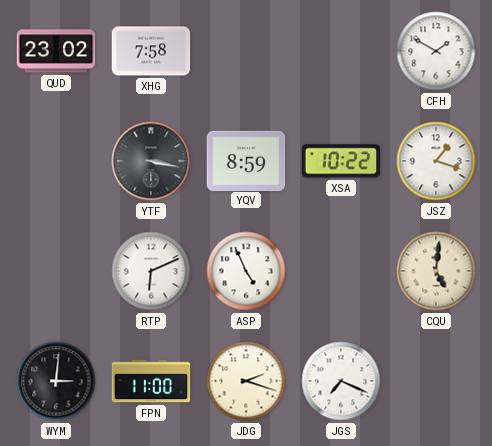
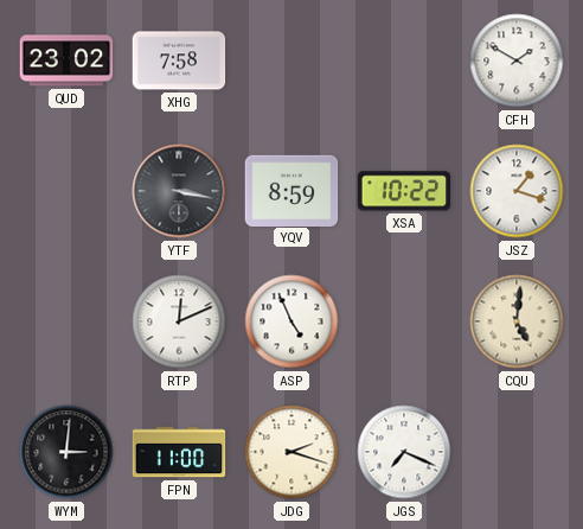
RTP: 6:11 -> 12:11 (179, 321)
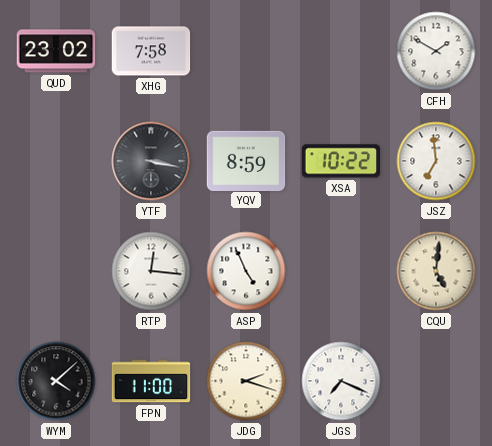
JSZ: 1:18 -> 6:59 (436, 161)
RTP: 12:11 -> 12:16 (151, 271)
WYM: 3:01 -> 4:08 (56, 381)
